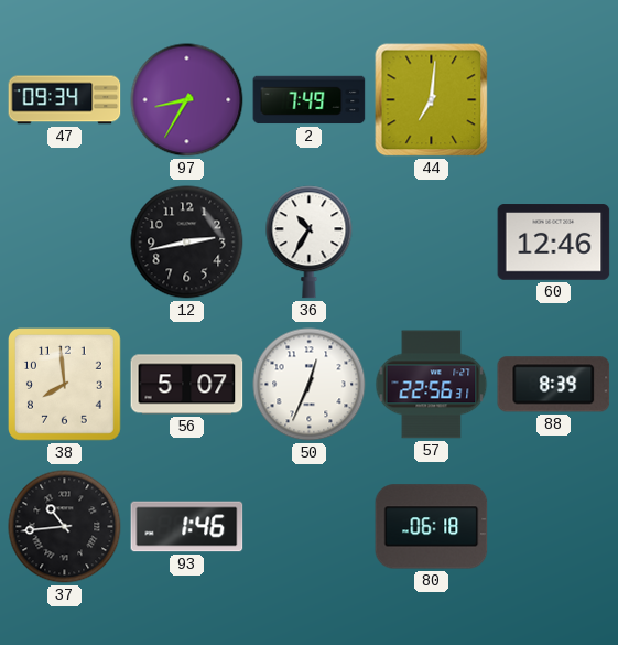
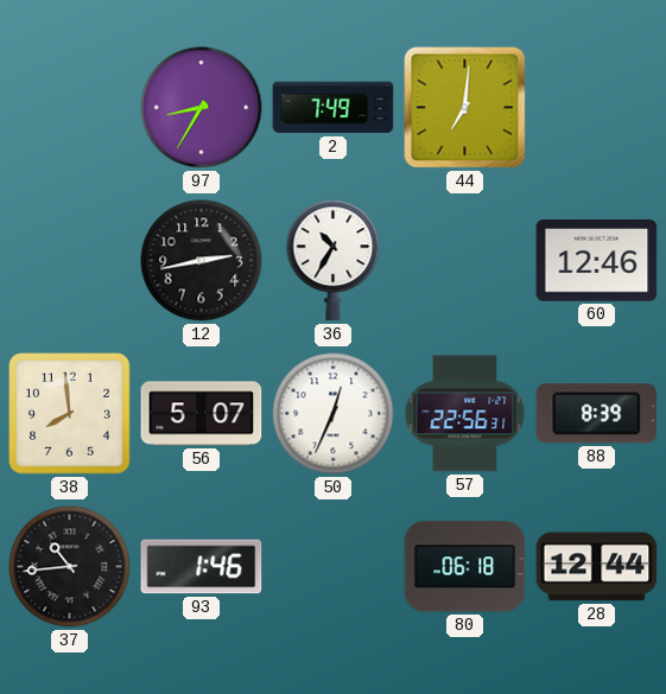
47: 09:34 -> none (65, 100)
28: none -> 12:44 (597, 567)
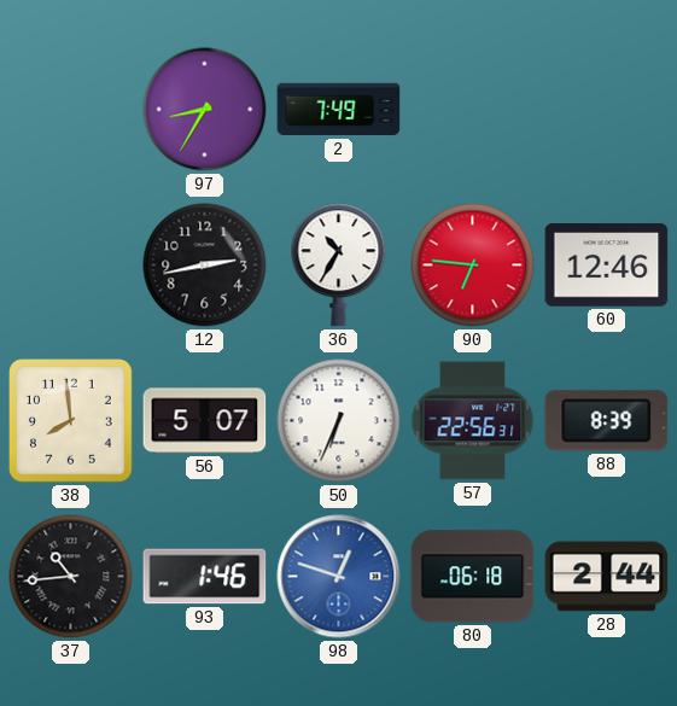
44: 7:01 -> none (465, 108)
90: none -> 6:46 (473, 266)
50: 12:34 -> 6:34 (339, 421)
98: none -> 12:48 (339, 577)
28: 12:44 -> 2:44 (607, 577)
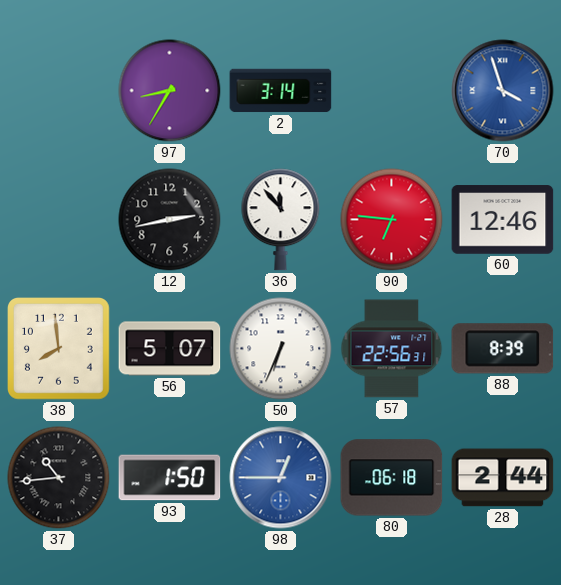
2: 7:49 -> 3:14 (281, 91)
70: none -> 3:57 (503, 91)
36: 10:35 -> 11:53 (281, 220)
93: 1:46 -> 1:50 (170, 478)
98: 12:48 -> 12:45 (281, 478)
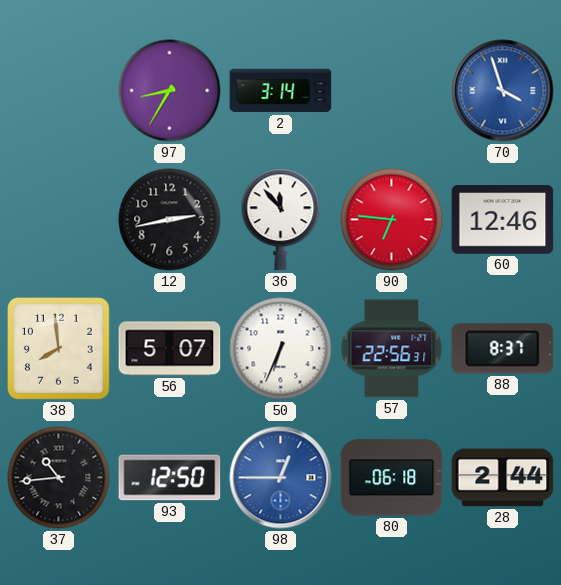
88: 8:39 -> 8:37 (503, 349)
93: 1:50 -> 12:50 (170, 478)
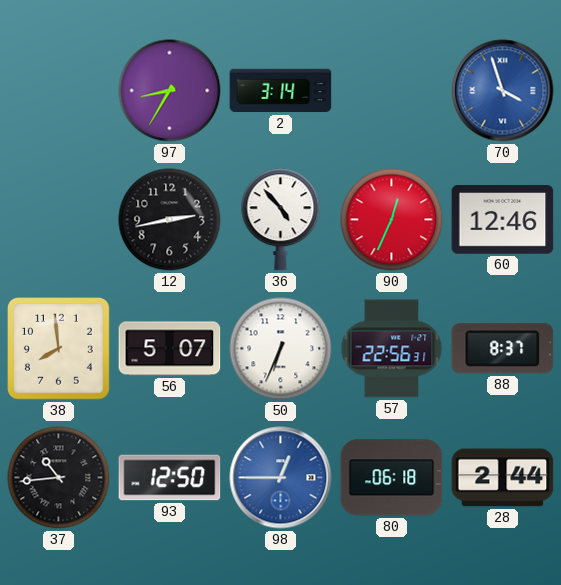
36: 11:53 -> 4:53 (281, 220)
90: 6:46 -> 12:34 (392, 220)
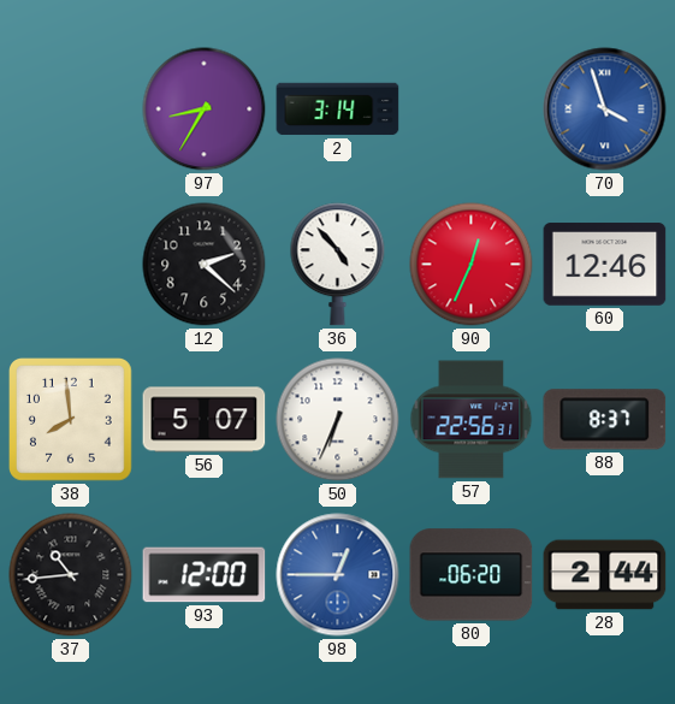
12: 2:43 -> 2:22 (205, 265)
93: 12:50 -> 12:00 (205, 575)
80: 06:18 -> 06:20 (472, 575)
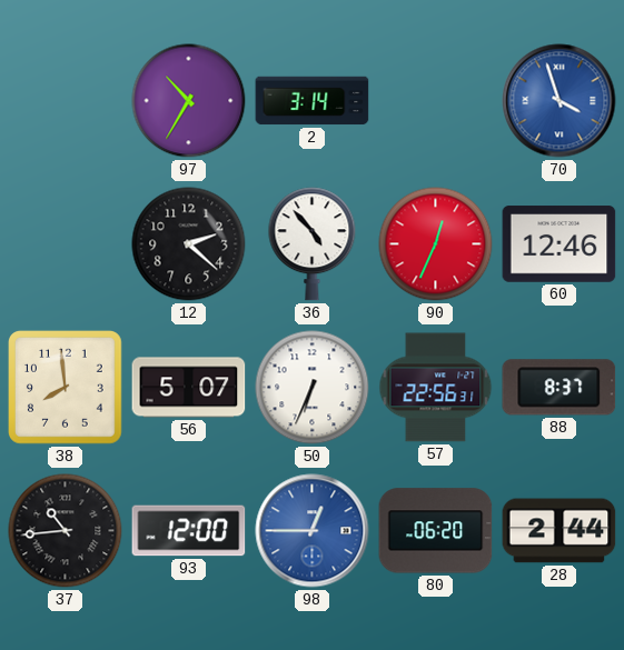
97: 8:35 -> 10:35 (189, 101)
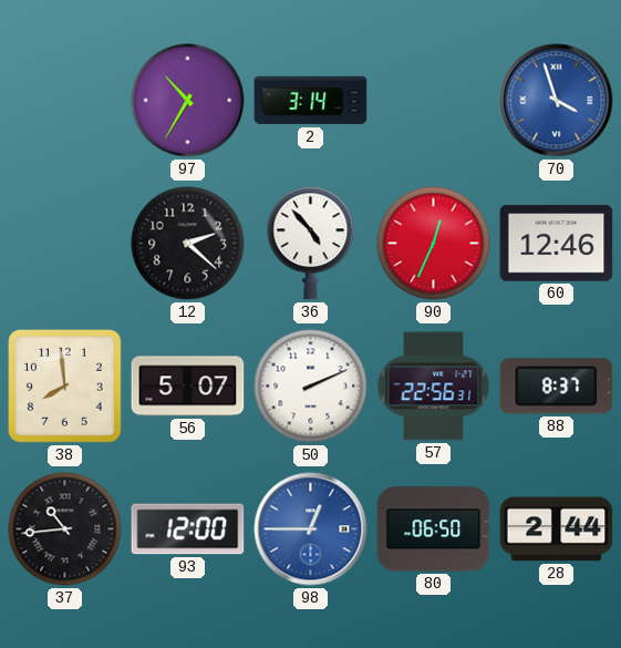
50: 6:34 -> 2:11 (311, 387)
80: 06:20 -> 06:50 (434, 529)
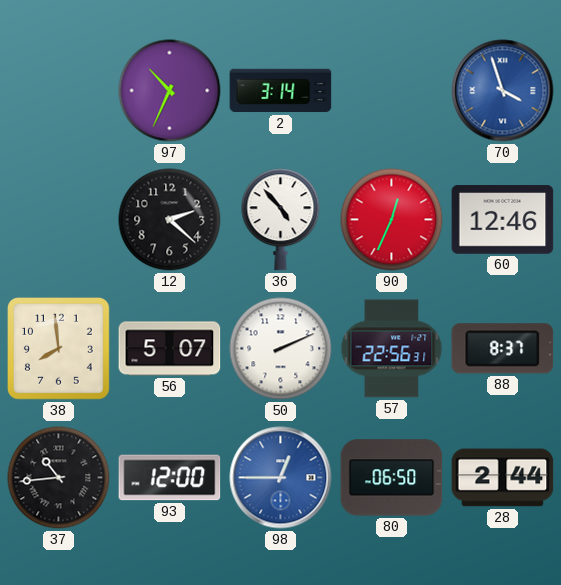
97: 10:35 -> 10:34 (170, 91)
